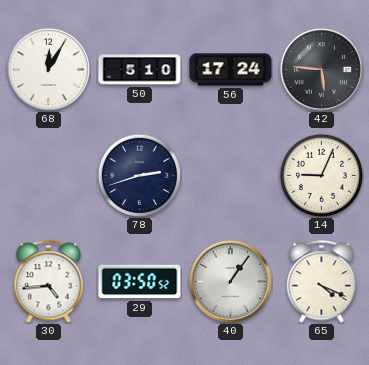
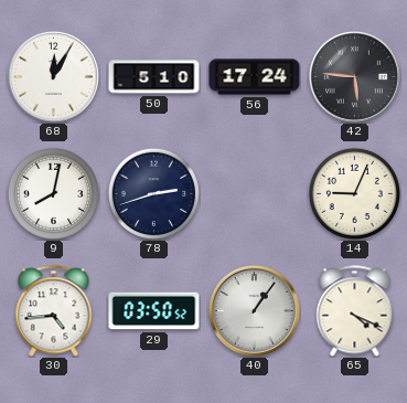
9: none -> 8:02 (53, 193)
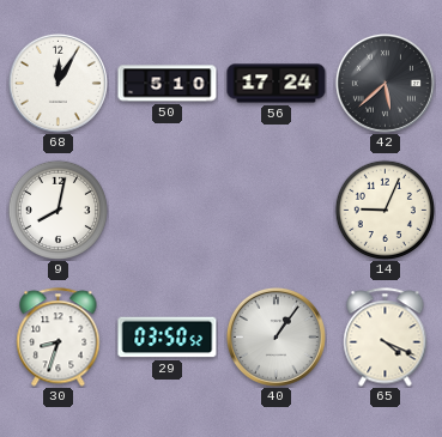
42: 5:46 -> 5:38 (385, 83)
78: 2:42 -> none (153, 193)
30: 4:44 -> 8:33 (59, 338)
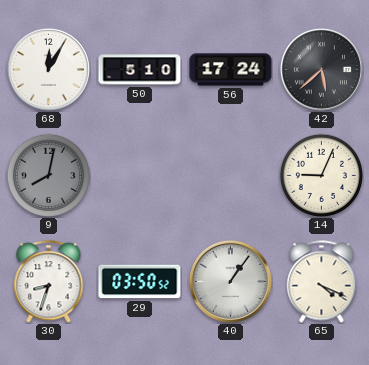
9 dial: white -> grey (48, 175)
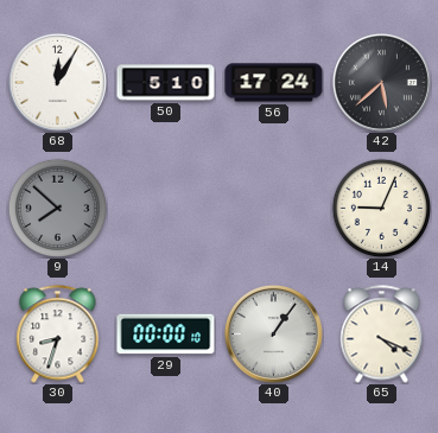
9: 8:02 -> 7:52 (57, 208)
29: 03:50 -> 00:00 (166, 335)
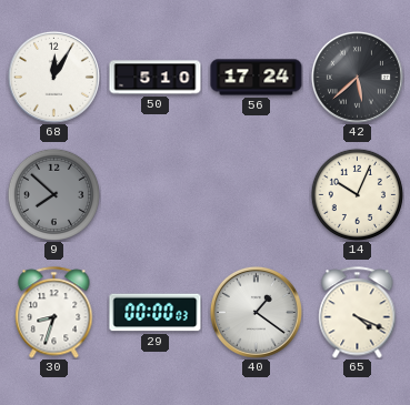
14: 9:04 -> 10:04 (357, 194)
29: 00:00:10 -> 00:00:03 (156, 313)
40: 1:06 -> 1:21 (256, 312)
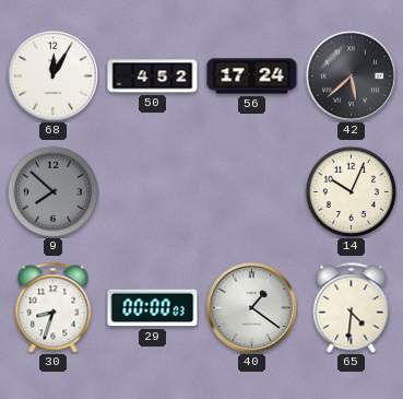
50: 5:10 -> 4:52 (153, 77)
65: 4:19 -> 4:31 (352, 308)
